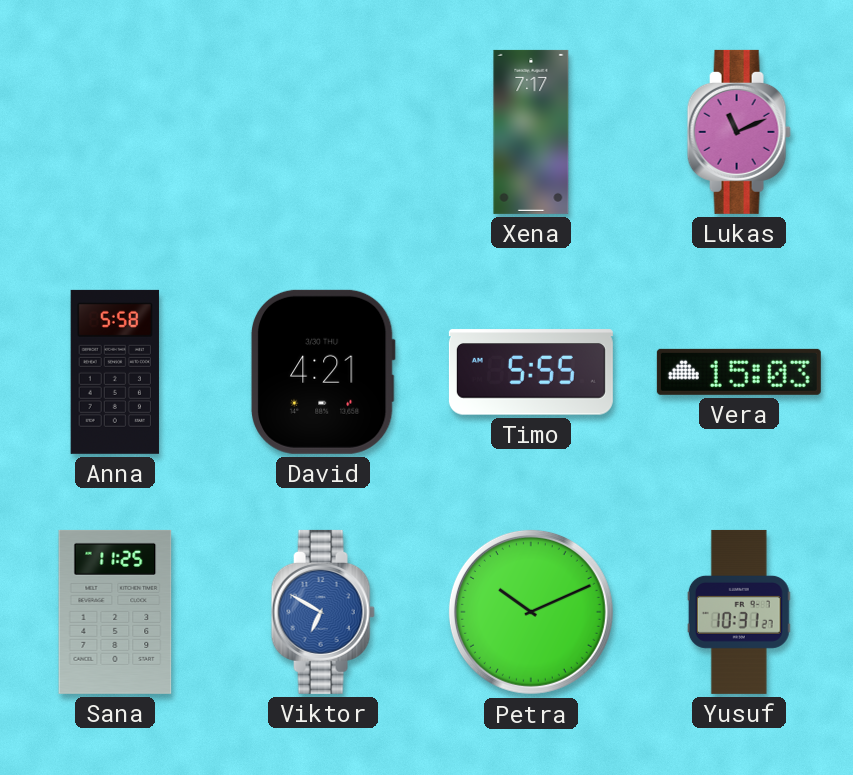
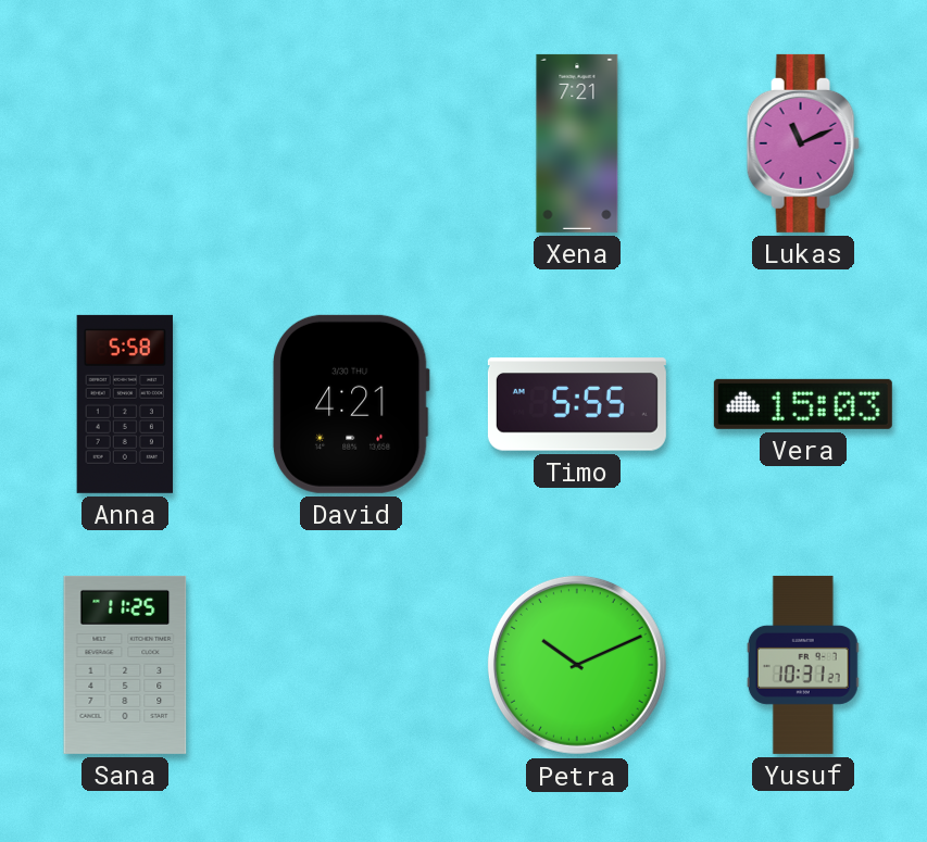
Xena: 7:17 -> 7:21 (577, 143)
Viktor: 6:50 -> none (323, 612)
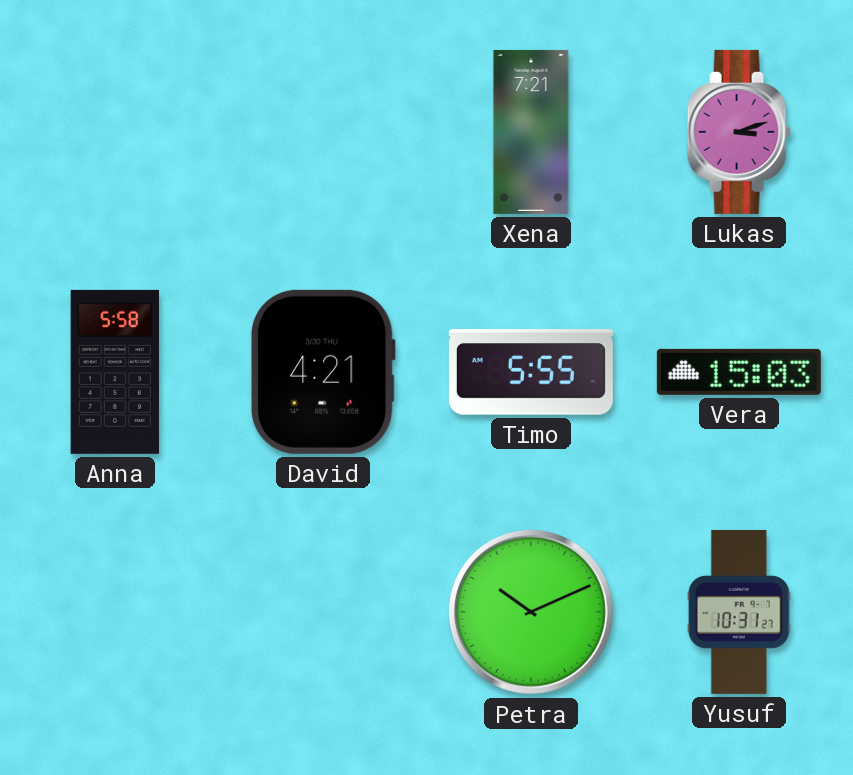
Lukas: 11:11 -> 3:12 (739, 132)
Sana: 11:25 -> none (125, 665)
